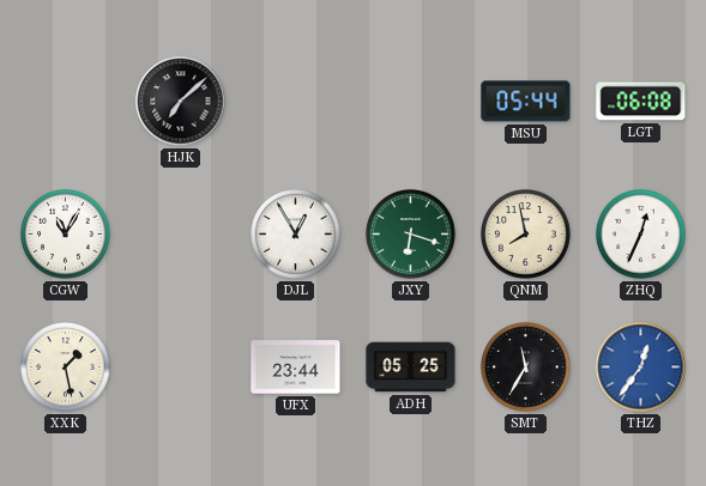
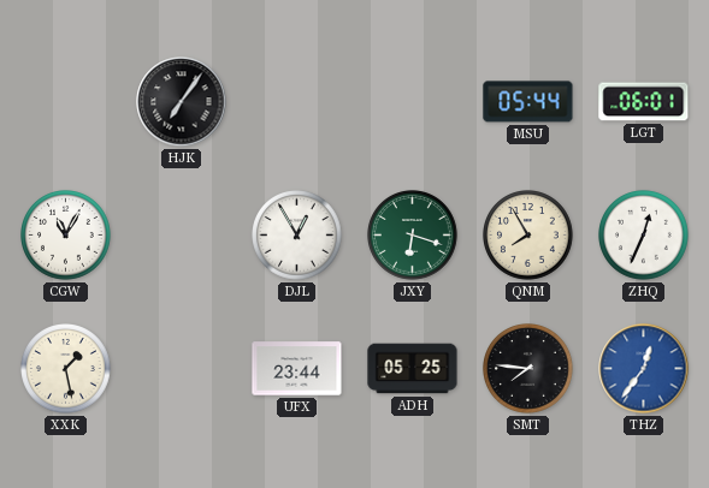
HJK: 7:08 -> 7:06 (182, 102)
LGT: 06:08 -> 06:01 (644, 102)
QNM: 7:58 -> 7:55 (528, 236)
SMT: 11:35 -> 7:46 (528, 369)
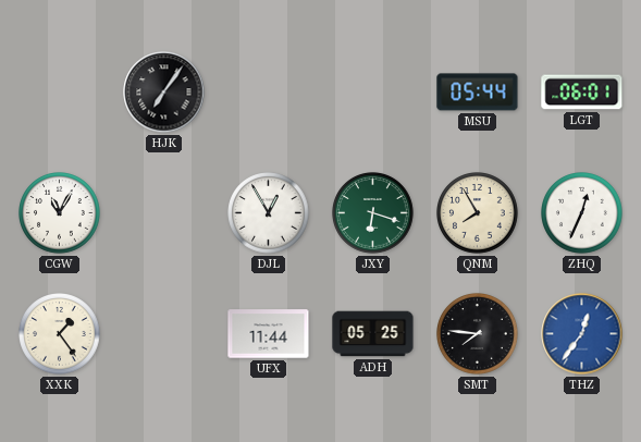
XXK: 1:28 -> 1:24 (60, 334)
UFX: 23:44 -> 11:44 (269, 334)
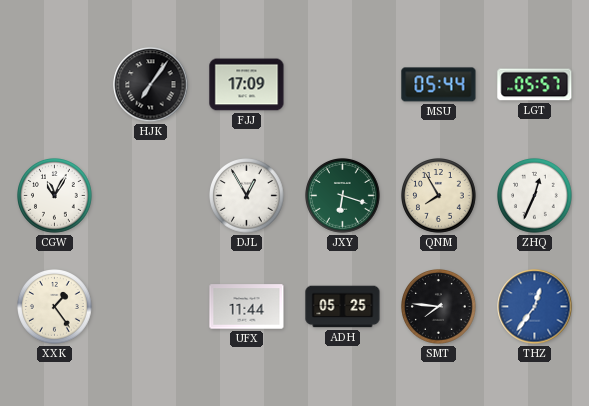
FJJ: none -> 17:09 (247, 85)
LGT: 06:01 -> 05:57 (535, 85)
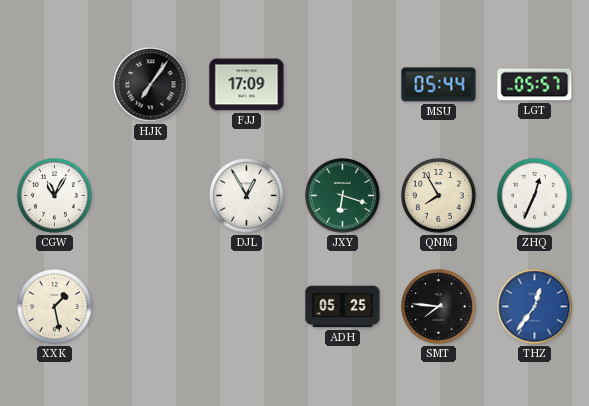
XXK: 1:24 -> 1:28 (55, 307)
UFX: 11:44 -> none (247, 307)
